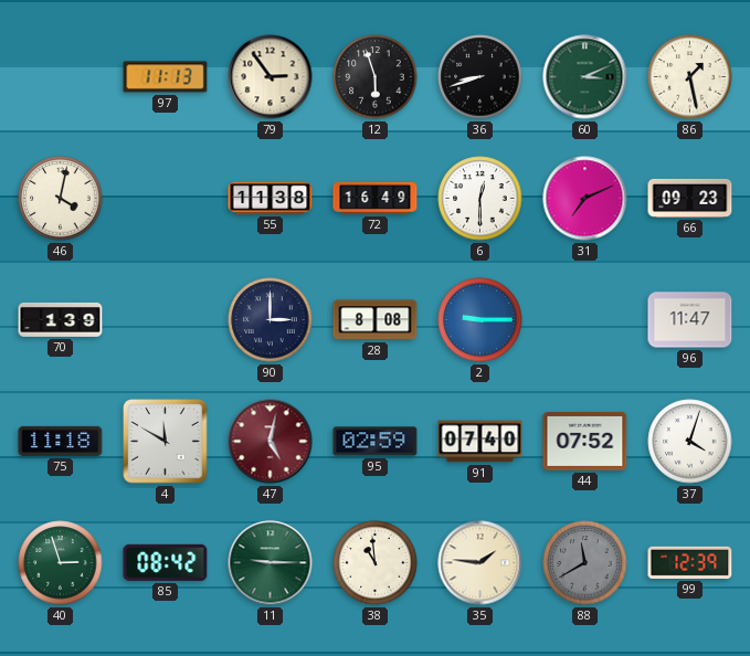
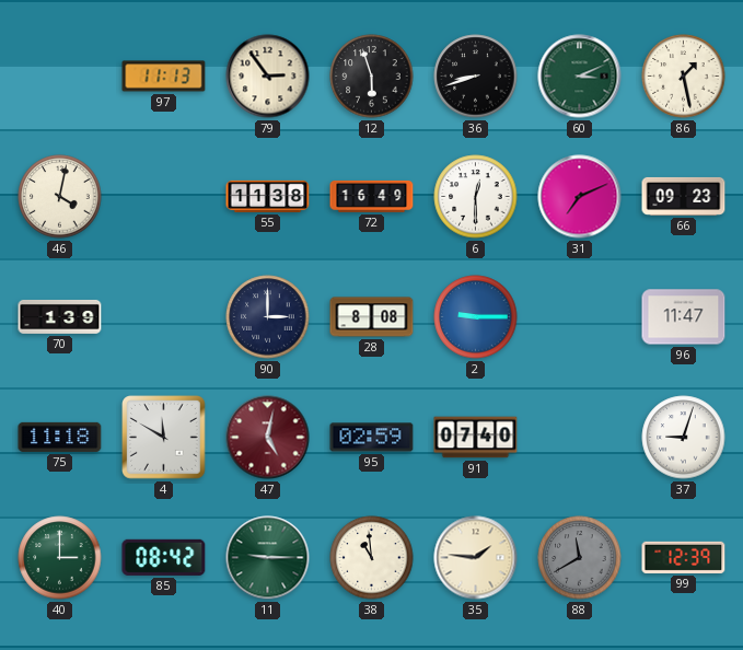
44: 07:52 -> none (585, 441)
37: 4:03 -> 9:03 (684, 438)
40: 2:57 -> 3:00 (60, 558)
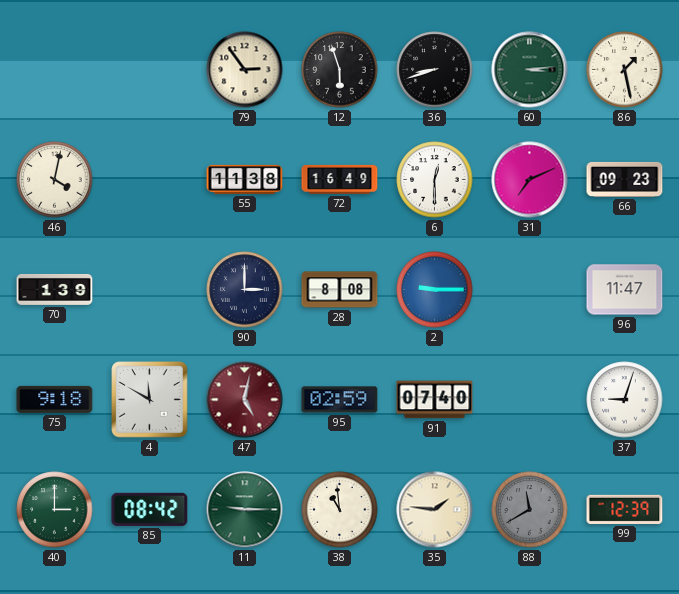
97: 11:13 -> none (164, 77)
60: 3:11 -> 3:14 (530, 70)
75: 11:18 -> 9:18 (55, 399)
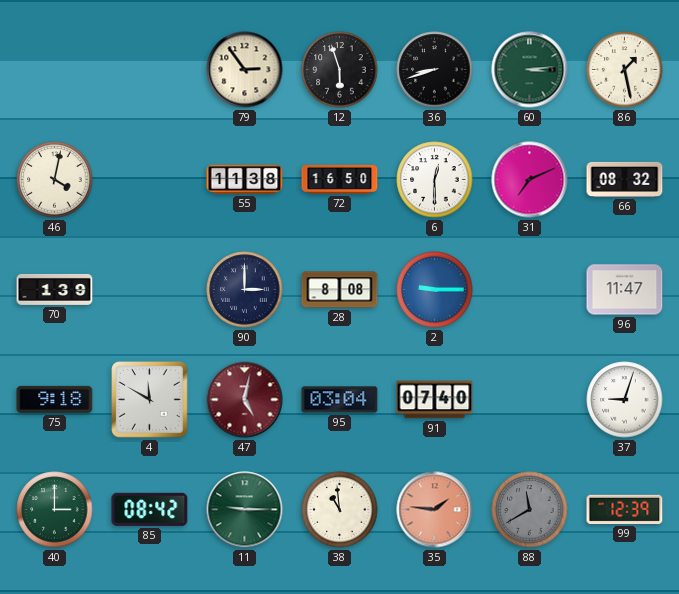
72: 16:49 -> 16:50 (340, 179)
66: 09:23 -> 08:32 (625, 179)
95: 02:59 -> 03:04 (340, 400)
35 dial: cream -> salmon (435, 510)
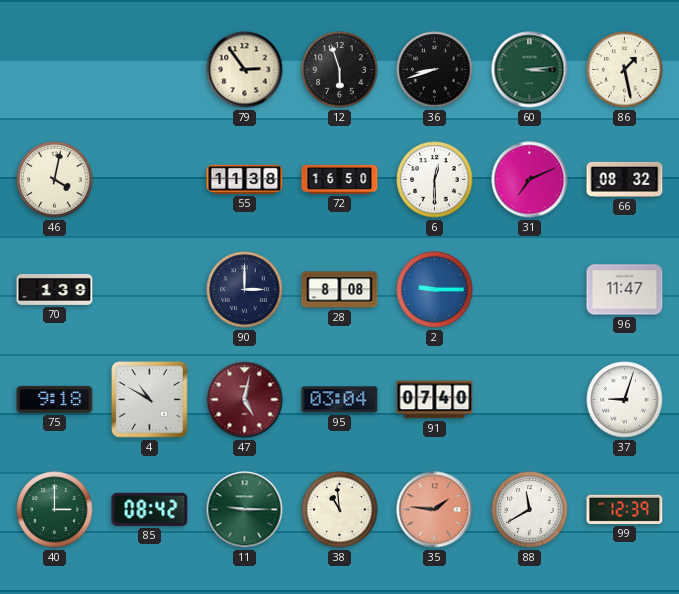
4: 11:50 -> 10:50 (150, 400)
88 dial: grey -> white (530, 510)
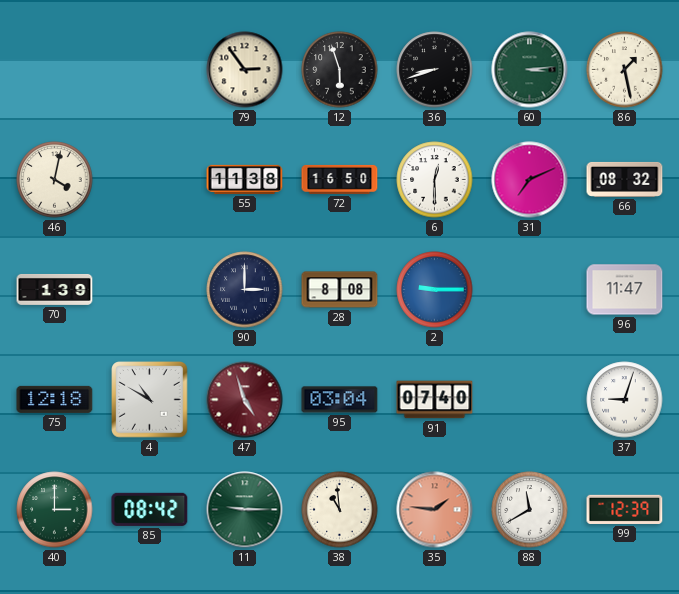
75: 9:18 -> 12:18 (55, 399)
47: 5:02 -> 4:57 (245, 400)
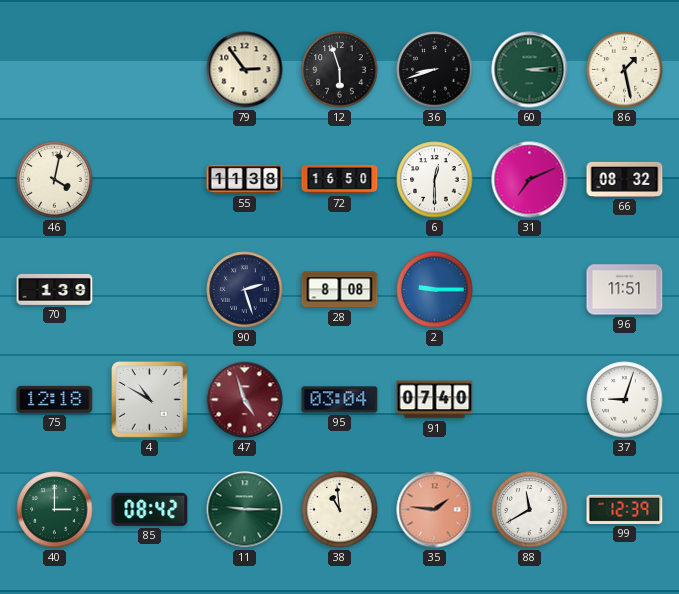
90: 3:00 -> 2:27 (245, 290)
96: 11:47 -> 11:51 (625, 290)
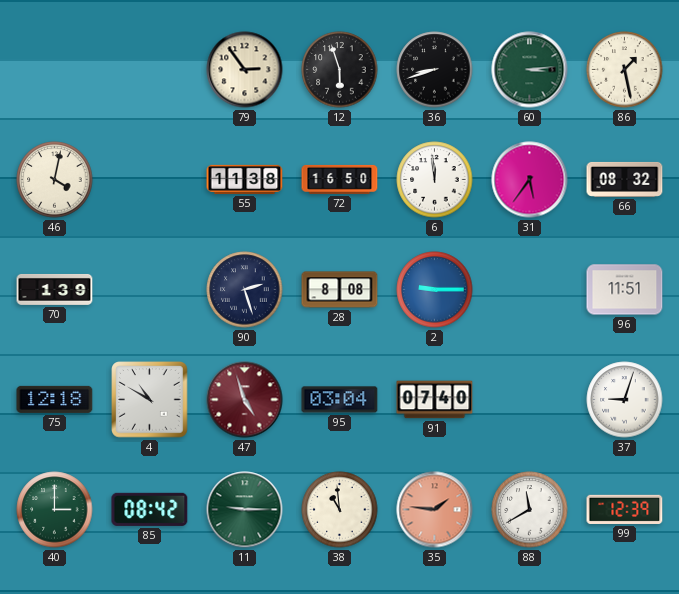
6: 12:30 -> 11:59 (435, 180)
31: 7:11 -> 5:36 (530, 180)
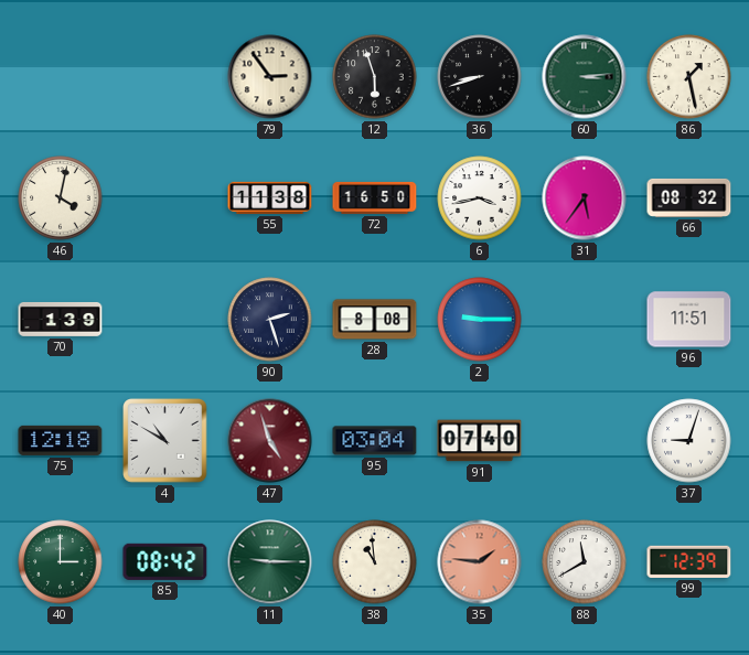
6: 11:59 -> 3:43 (480, 198)
